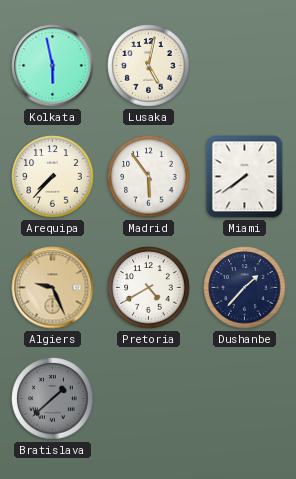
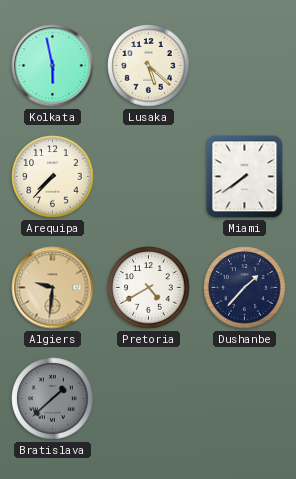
Lusaka: 5:02 -> 5:22 (149, 66)
Madrid: 5:54 -> none (149, 177)
Algiers: 9:26 -> 9:31 (53, 288)
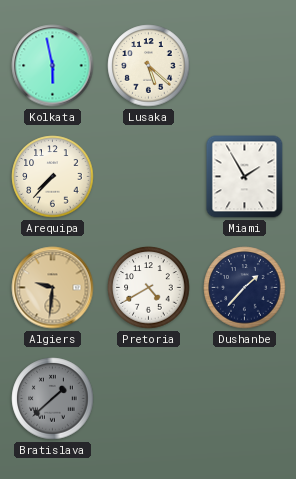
Miami: 7:39 -> 1:55 (245, 177)
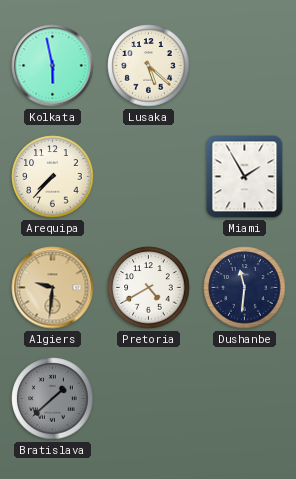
Dushanbe: 1:37 -> 11:31 (245, 288)
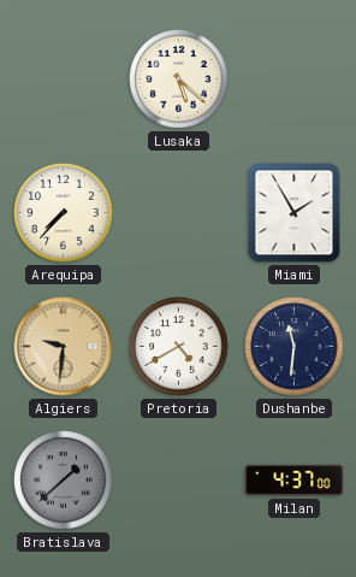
Kolkata: 5:58 -> none (53, 66)
Milan: none -> 4:37 (295, 481)
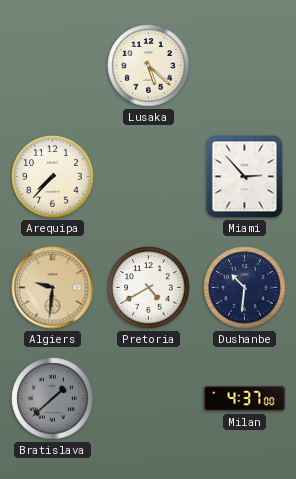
Miami: 1:55 -> 2:53 (245, 177)
Dushanbe: 11:31 -> 10:31 (245, 288)
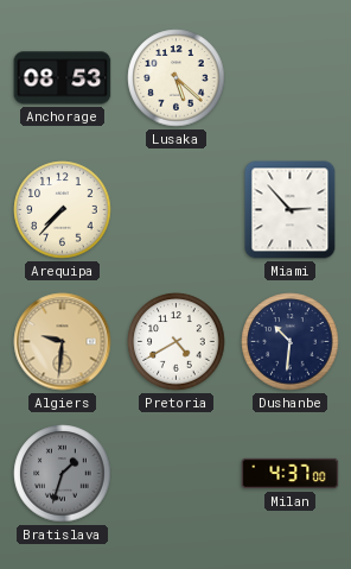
Anchorage: none -> 08:53 (63, 78)
Bratislava: 1:38 -> 1:33 (63, 474)
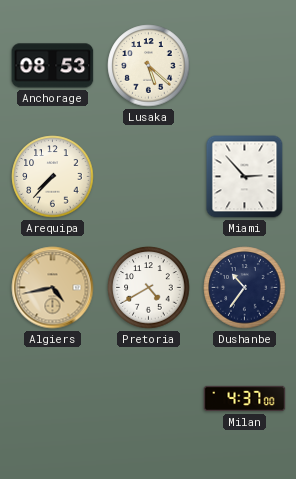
Algiers: 9:31 -> 4:43 (53, 288)
Dushanbe: 10:31 -> 10:36 (245, 288)
Bratislava: 1:33 -> none (63, 474)
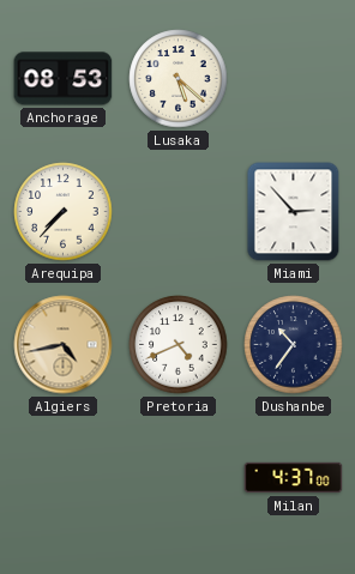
Pretoria: 4:40 -> 4:41 (179, 345)
